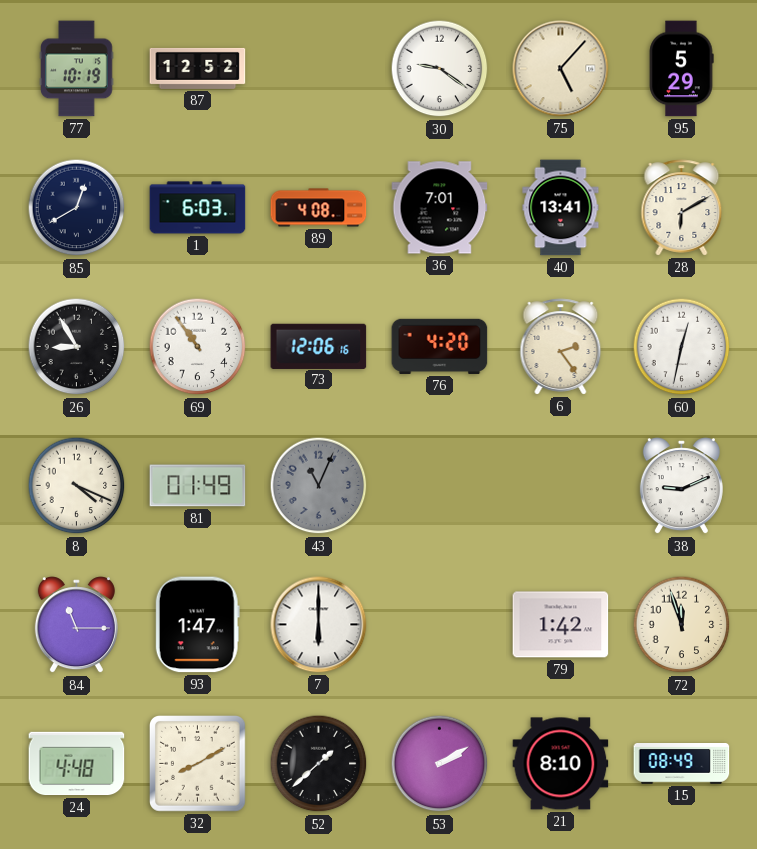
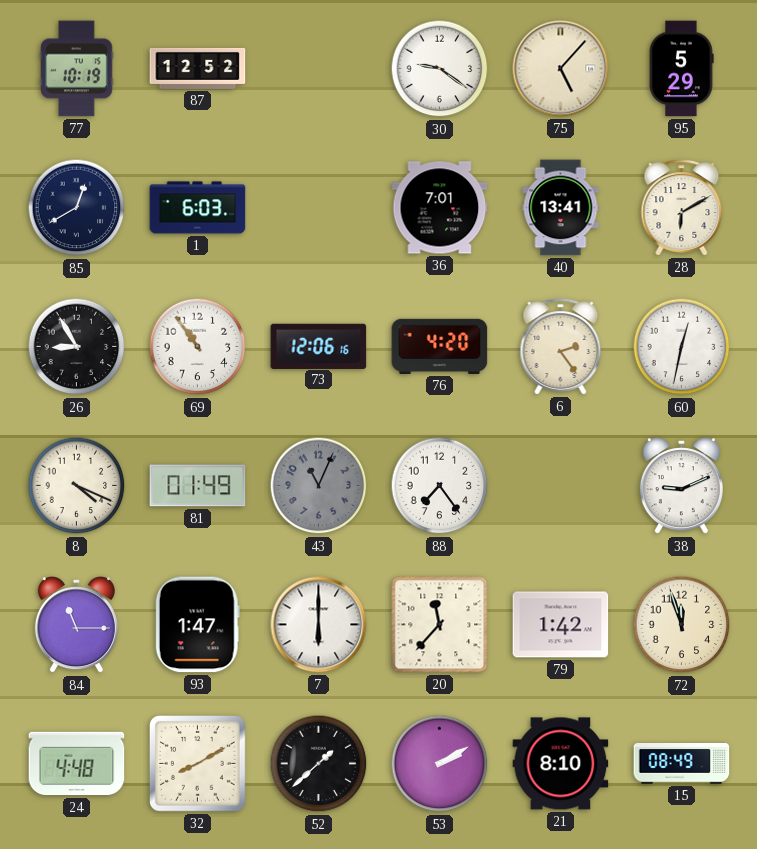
89: 4:08 -> none (319, 208)
88: none -> 7:24 (440, 486)
20: none -> 11:37 (440, 625)
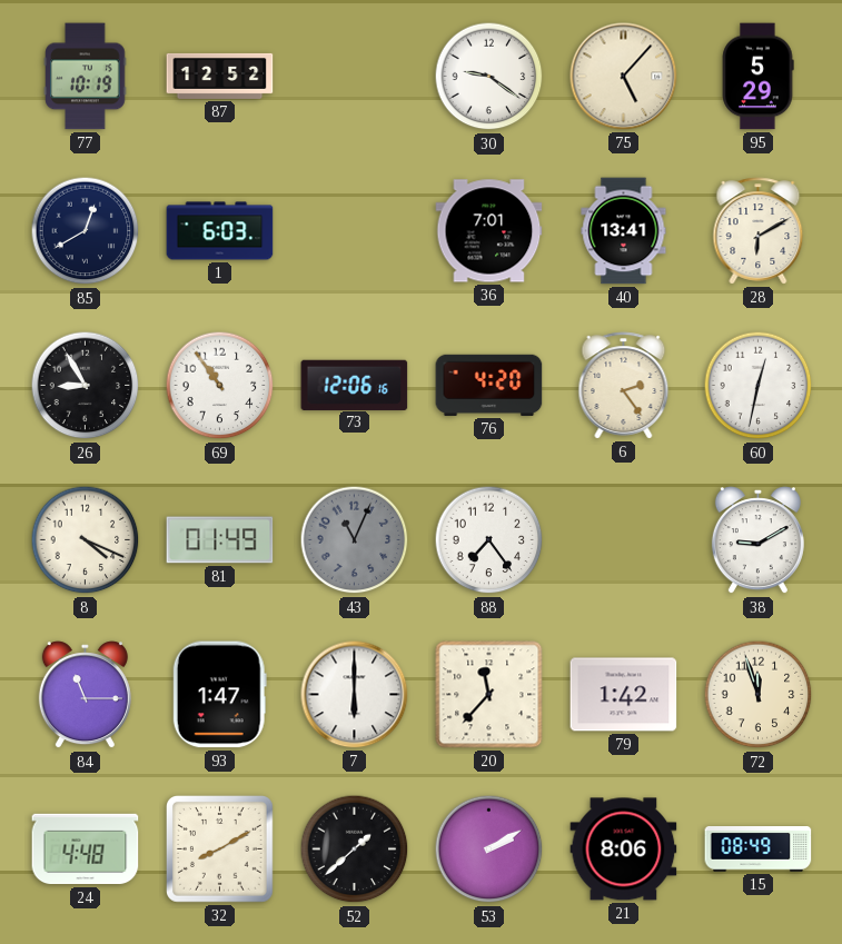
38: 9:11 -> 9:10 (757, 540)
21: 8:10 -> 8:06 (624, 849)
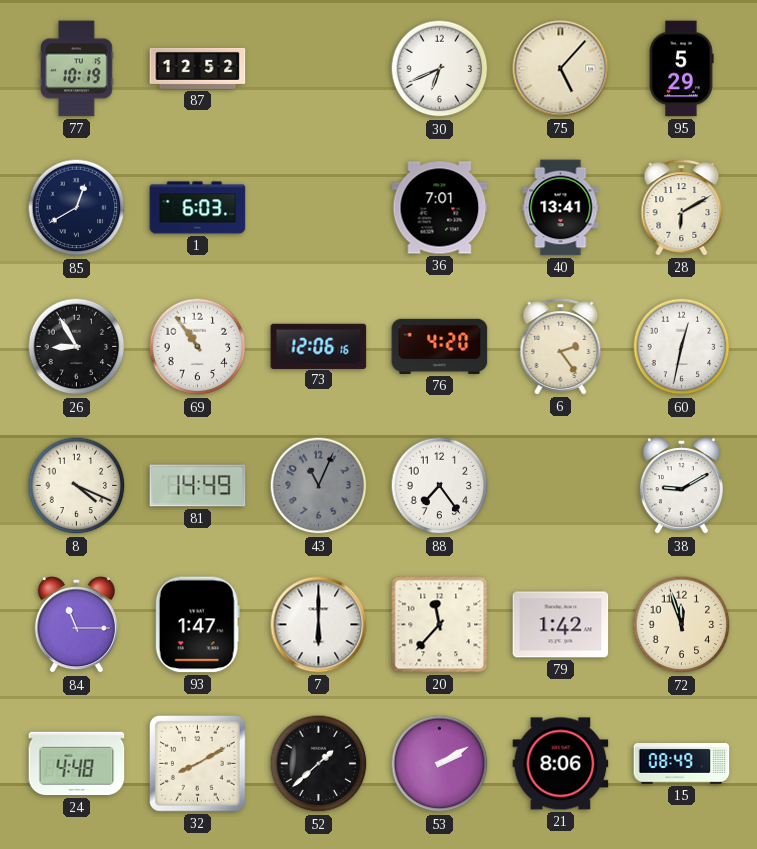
30: 9:21 -> 6:41 (440, 69)
81: 01:49 -> 14:49 (198, 486)
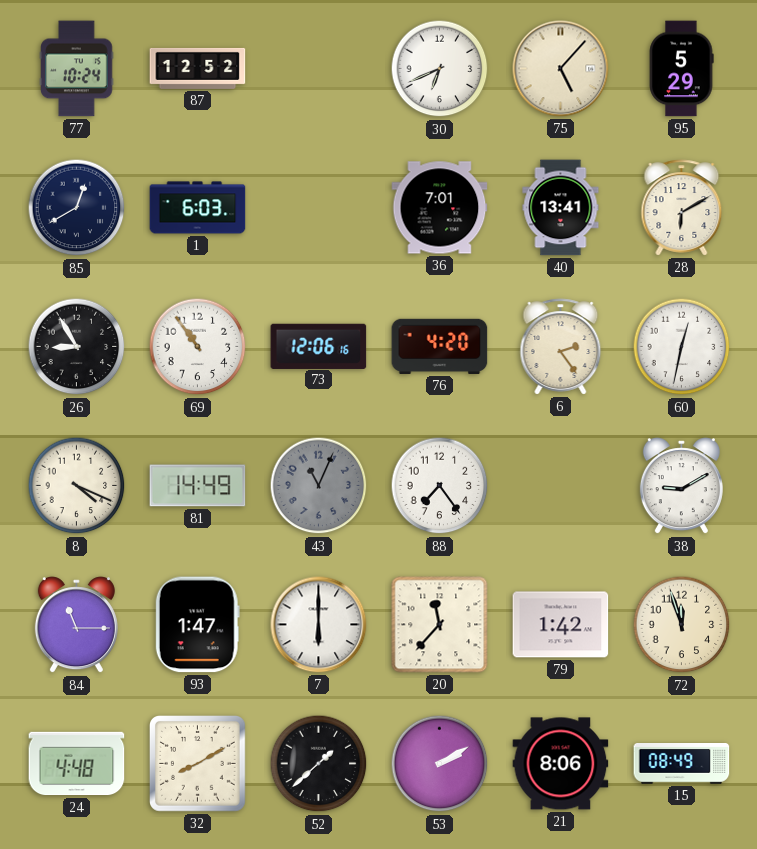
77: 10:19 -> 10:24 (77, 69)
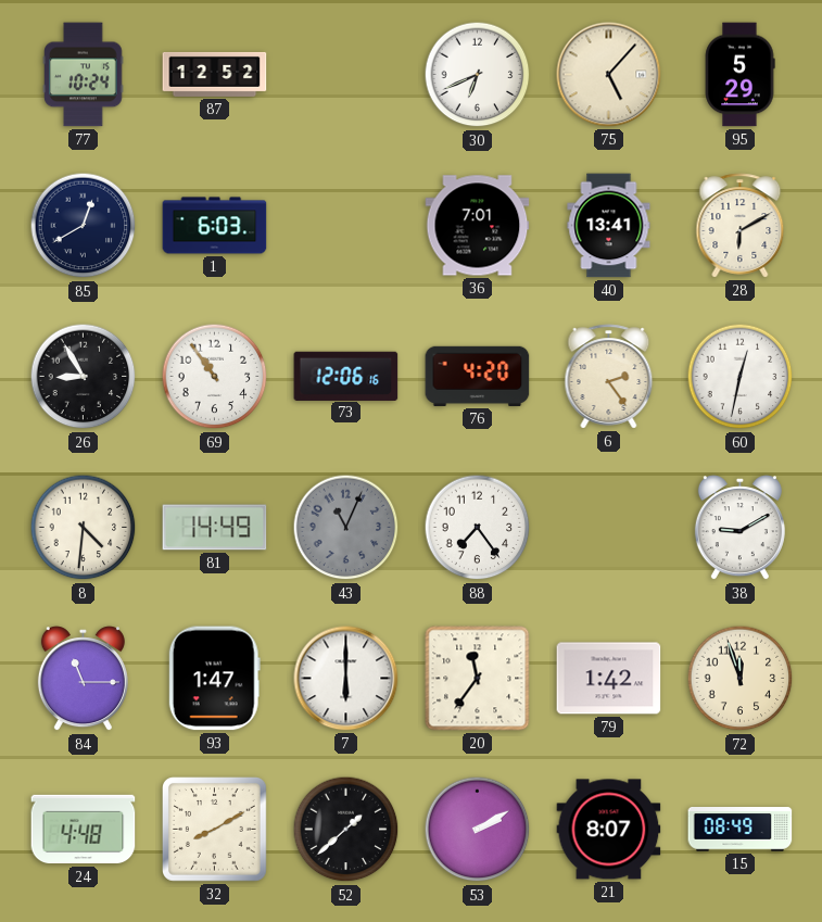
8: 4:19 -> 4:31 (84, 528)
20: 11:37 -> 11:36 (478, 679)
21: 8:06 -> 8:07 (609, 830)
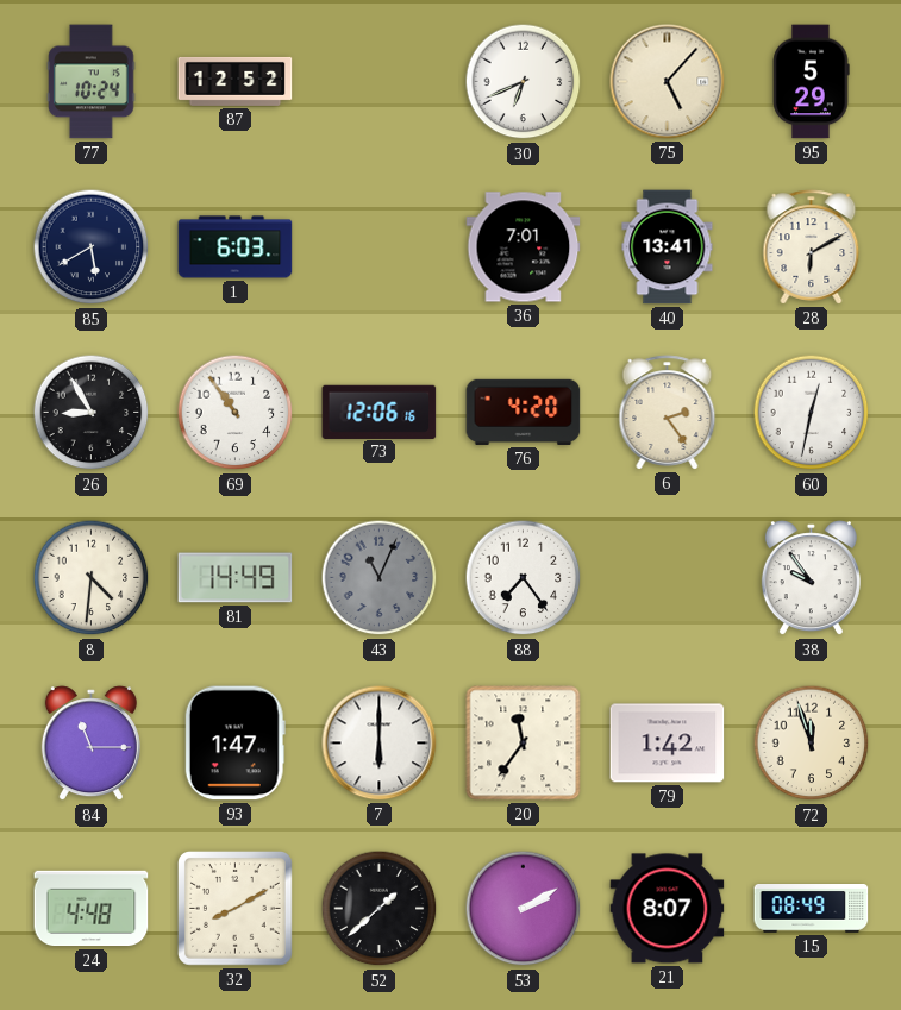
85: 12:40 -> 5:40 (92, 247)
38: 9:10 -> 9:54 (811, 578)
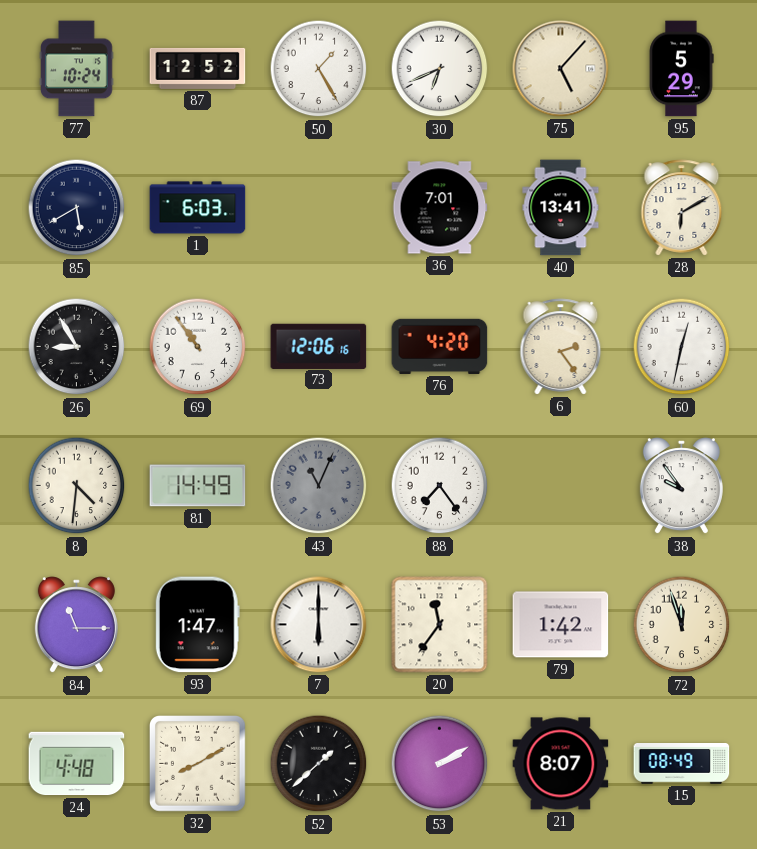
50: none -> 1:25 (319, 69)
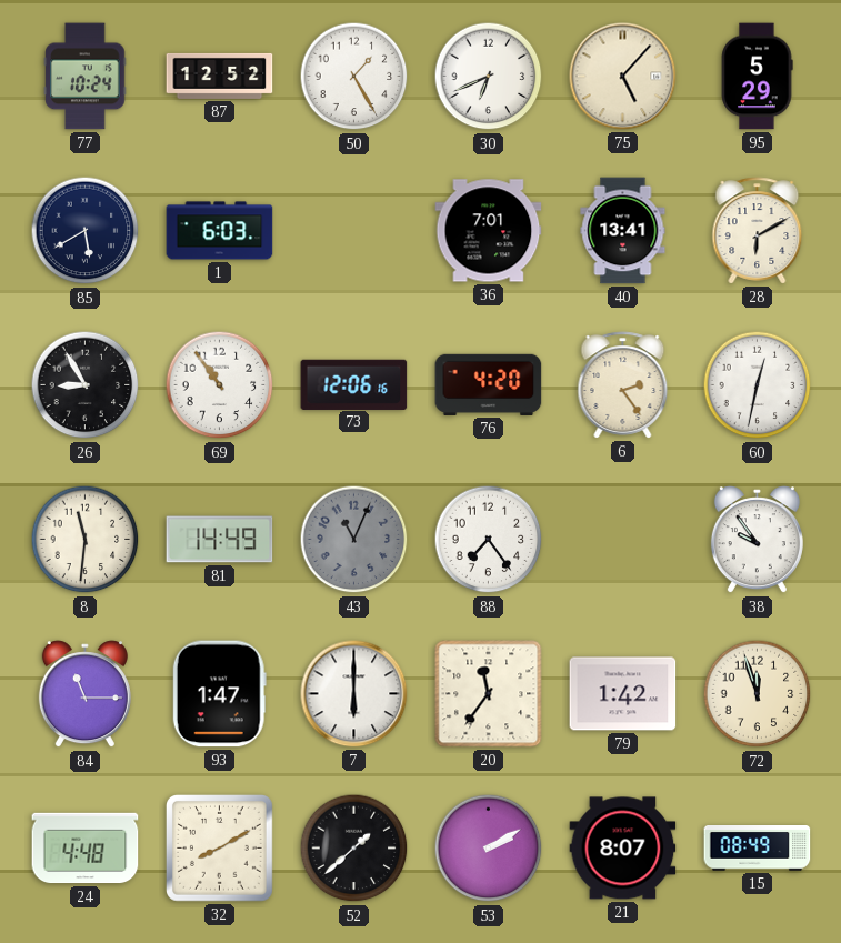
8: 4:31 -> 11:31 (86, 540)
